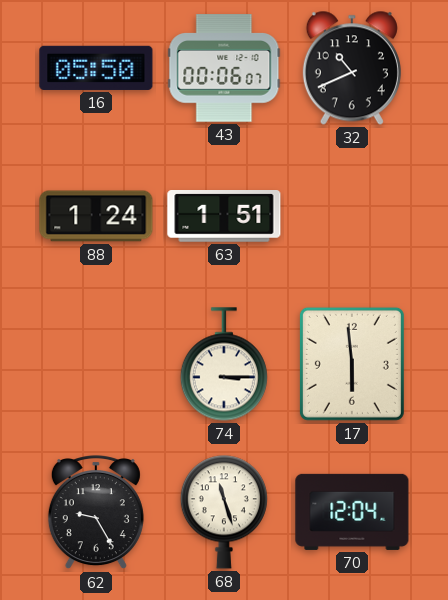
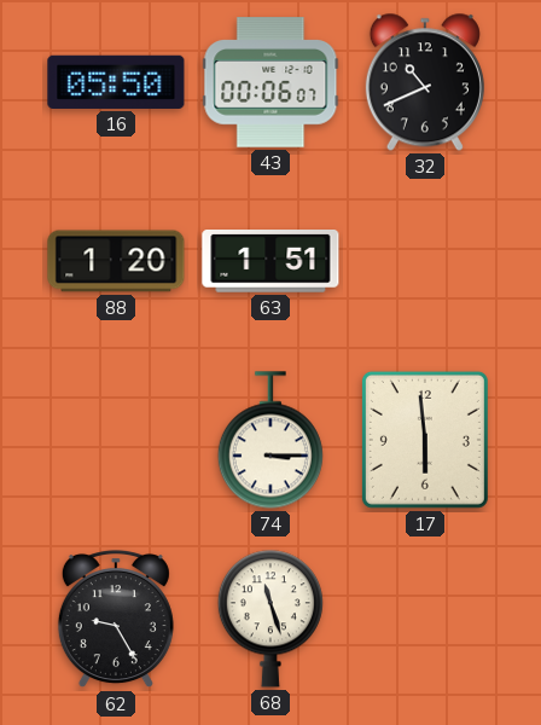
88: 1:24 -> 1:20 (116, 261)
70: 12:04 -> none (352, 512)
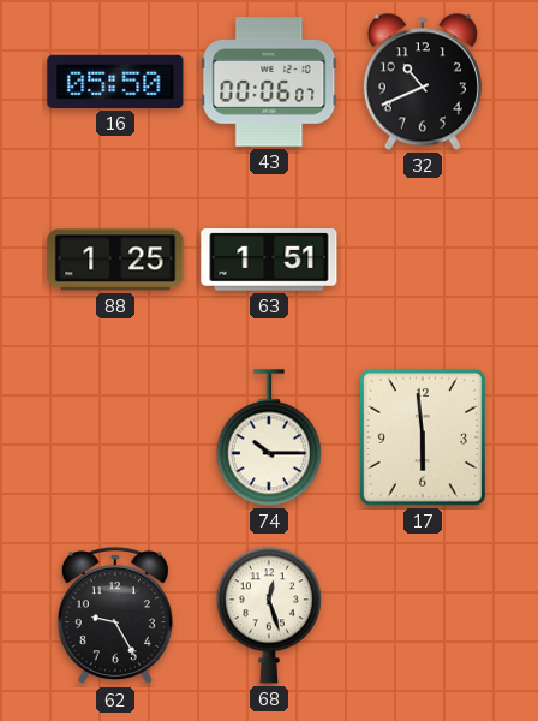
88: 1:20 -> 1:25 (115, 260)
74: 3:15 -> 10:15 (269, 437)
68: 11:27 -> 12:27 (269, 615)
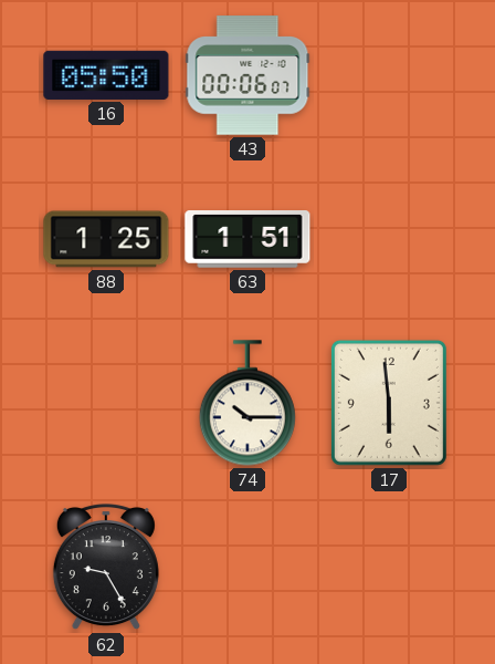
32: 10:41 -> none (423, 82)
68: 12:27 -> none (269, 615)
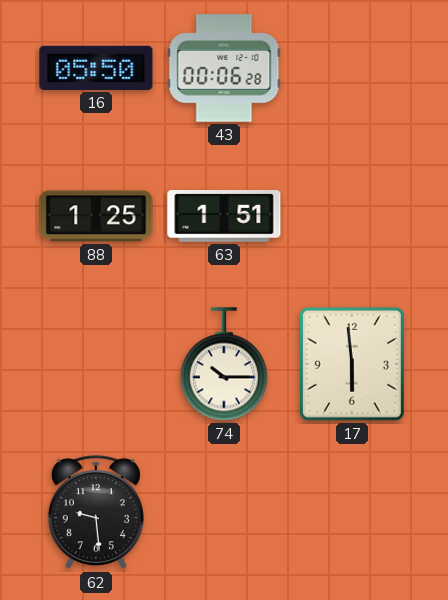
43: 00:06:07 -> 00:06:28 (224, 68)
62: 9:25 -> 9:29 (96, 513)
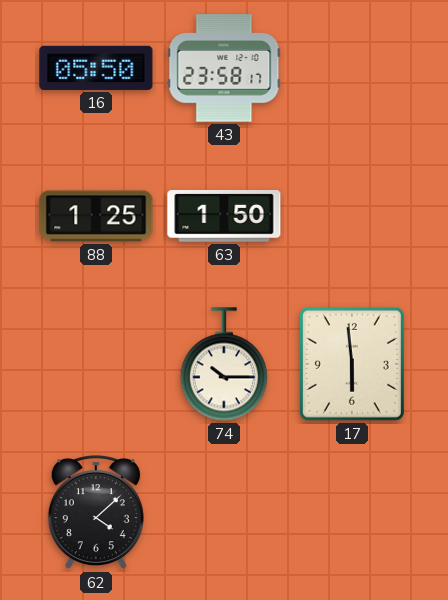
43: 00:06 -> 23:58 (224, 68)
63: 1:51 -> 1:50 (224, 216)
62: 9:29 -> 4:08 (96, 513)
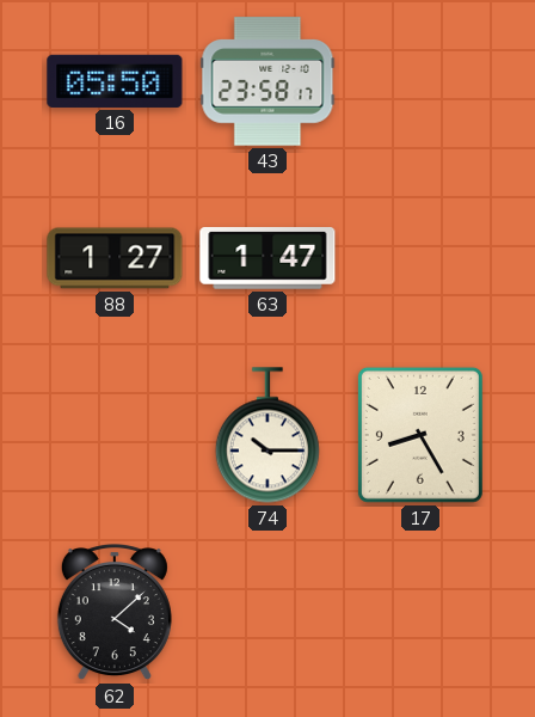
88: 1:25 -> 1:27 (115, 258)
63: 1:50 -> 1:47 (267, 258)
17: 5:59 -> 8:25 (420, 435)
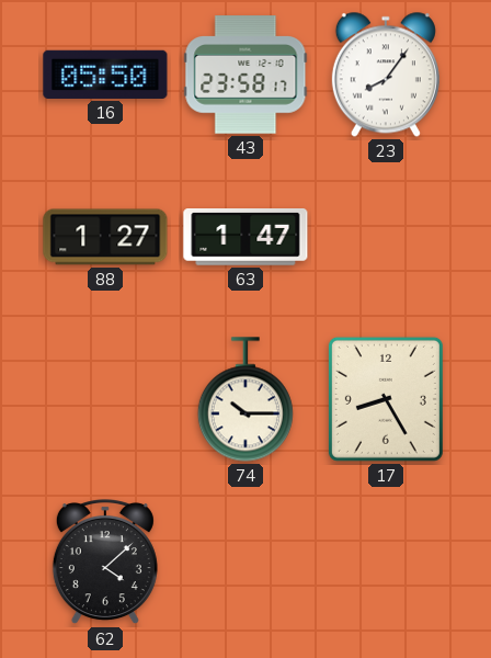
23: none -> 8:06 (386, 75)
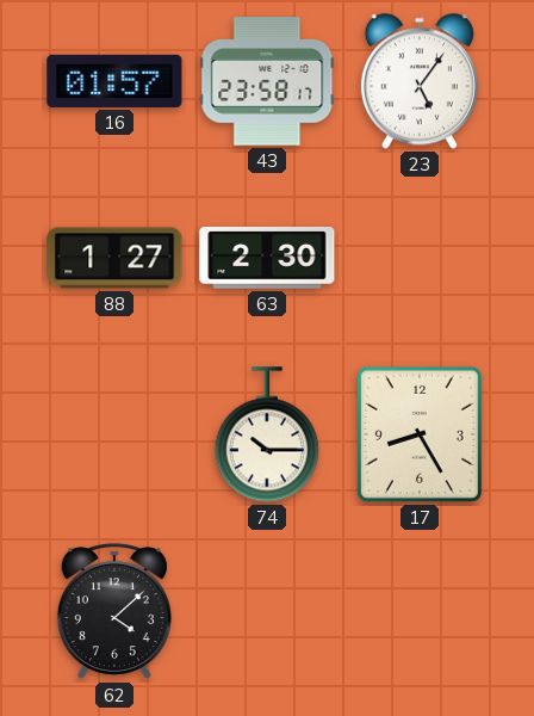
16: 05:50 -> 01:57 (114, 81)
23: 8:06 -> 5:06 (420, 81)
63: 1:47 -> 2:30 (267, 258)
